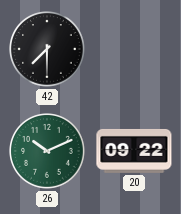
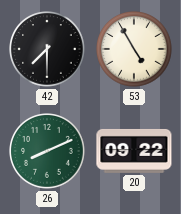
53: none -> 4:55 (134, 49)
26: 10:11 -> 8:11 (47, 151)
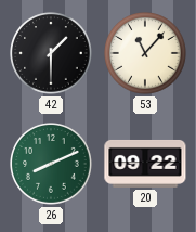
42: 7:30 -> 1:30 (51, 53)
53: 4:55 -> 11:07 (145, 53)
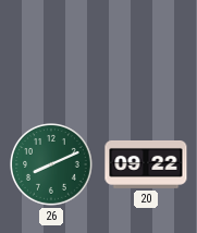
42: 1:30 -> none (51, 53)
53: 11:07 -> none (145, 53)
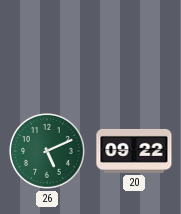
26: 8:11 -> 5:11 (47, 151)
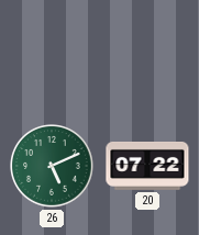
20: 09:22 -> 07:22 (147, 166)
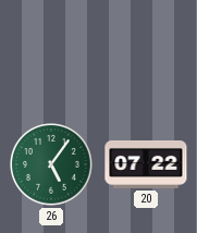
26: 5:11 -> 5:06 (51, 164)
